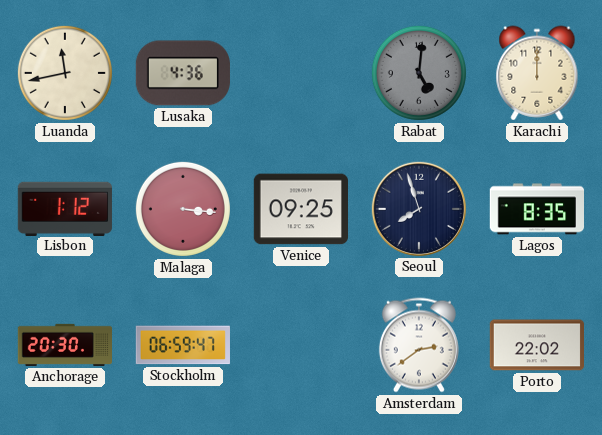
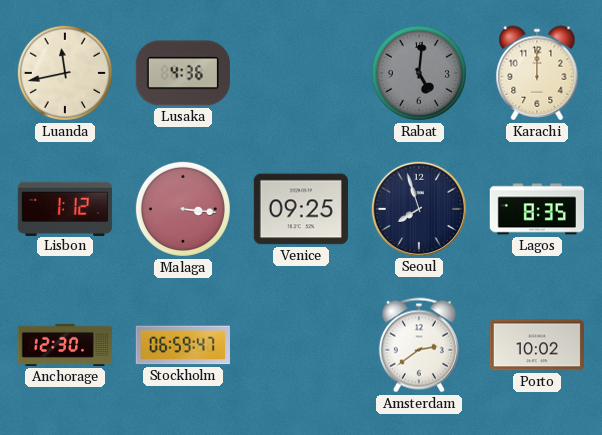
Anchorage: 20:30 -> 12:30 (65, 345)
Porto: 22:02 -> 10:02 (536, 345)
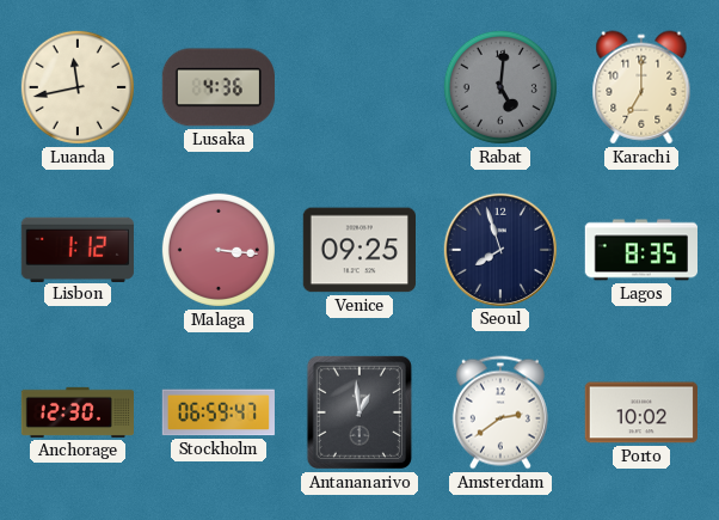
Karachi: 12:00 -> 7:00 (641, 87)
Antananarivo: none -> 12:59 (359, 412)
